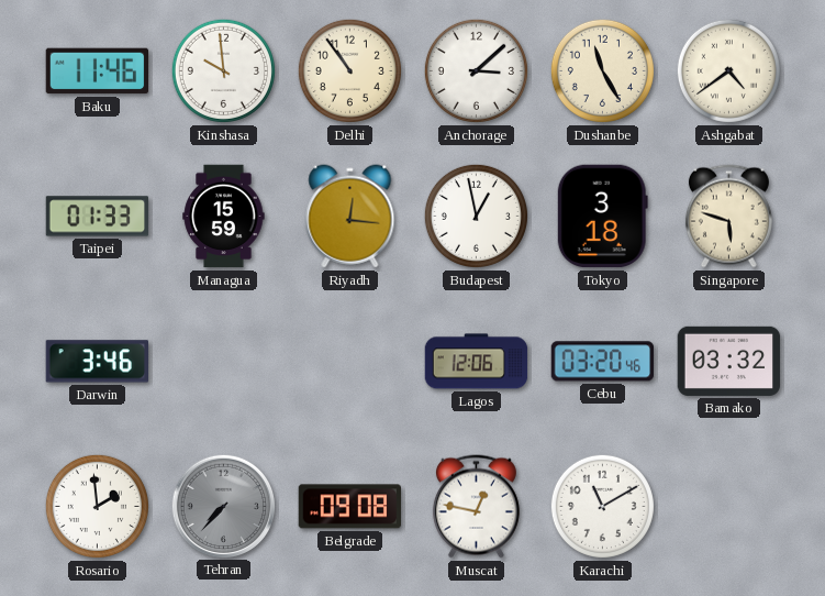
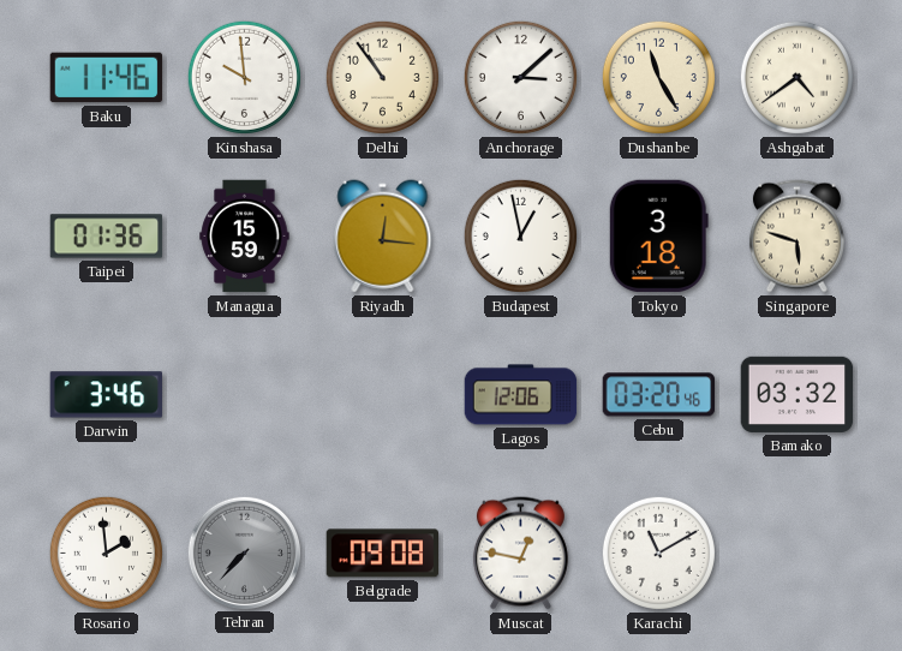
Taipei: 01:33 -> 01:36 (107, 237)
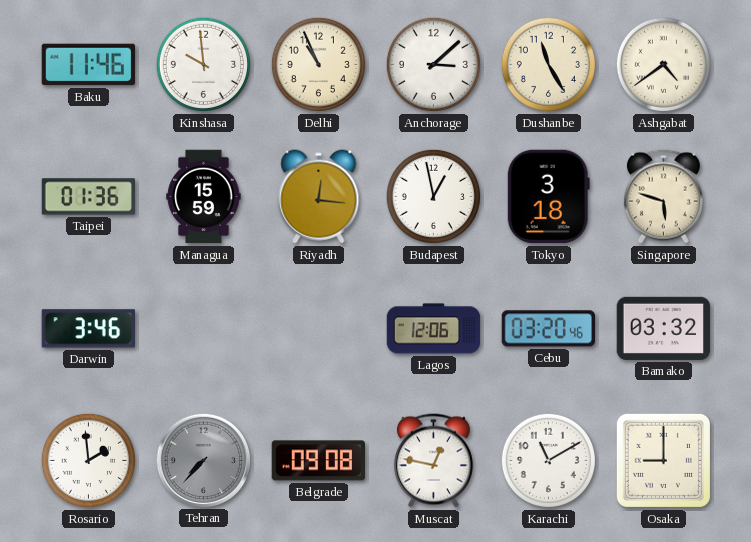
Delhi: 10:54 -> 10:56 (318, 64)
Osaka: none -> 9:00 (663, 460)
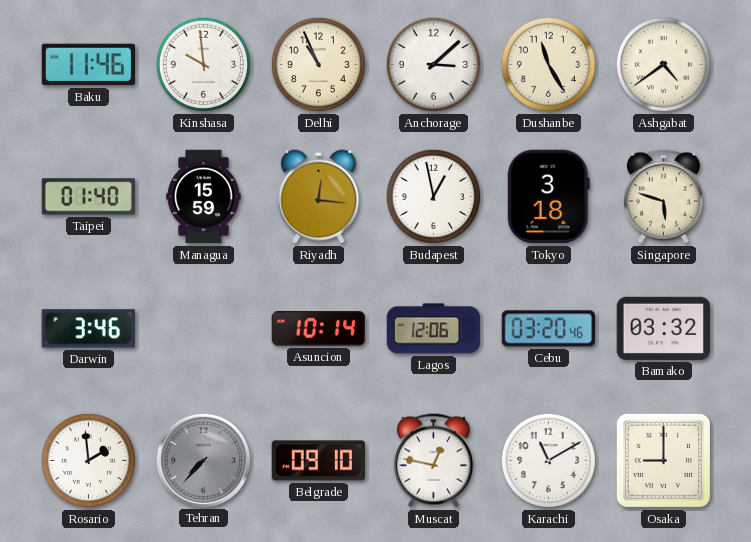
Taipei: 01:36 -> 01:40 (89, 197)
Asuncion: none -> 10:14 (318, 329)
Belgrade: 09:08 -> 09:10 (318, 461)
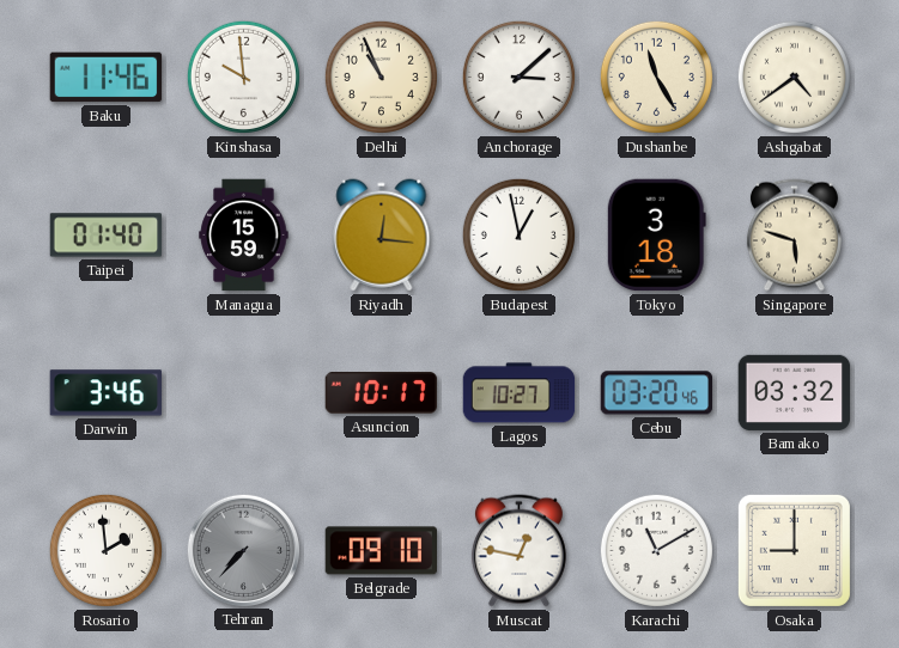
Asuncion: 10:14 -> 10:17 (381, 393)
Lagos: 12:06 -> 10:27 (520, 393)
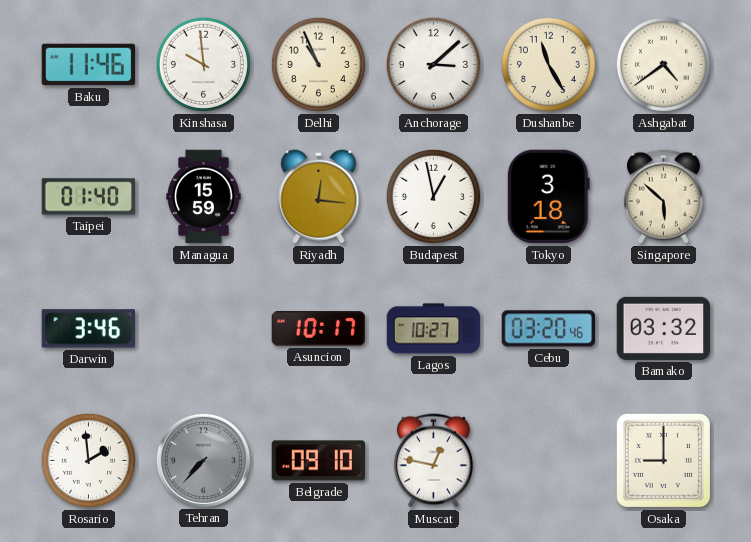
Singapore: 5:48 -> 5:52 (663, 197)
Karachi: 11:10 -> none (656, 550)
